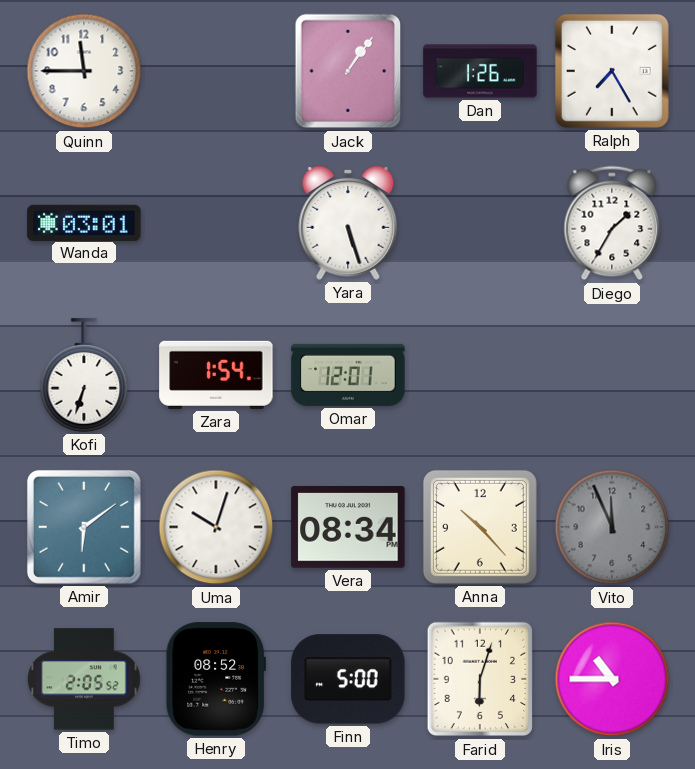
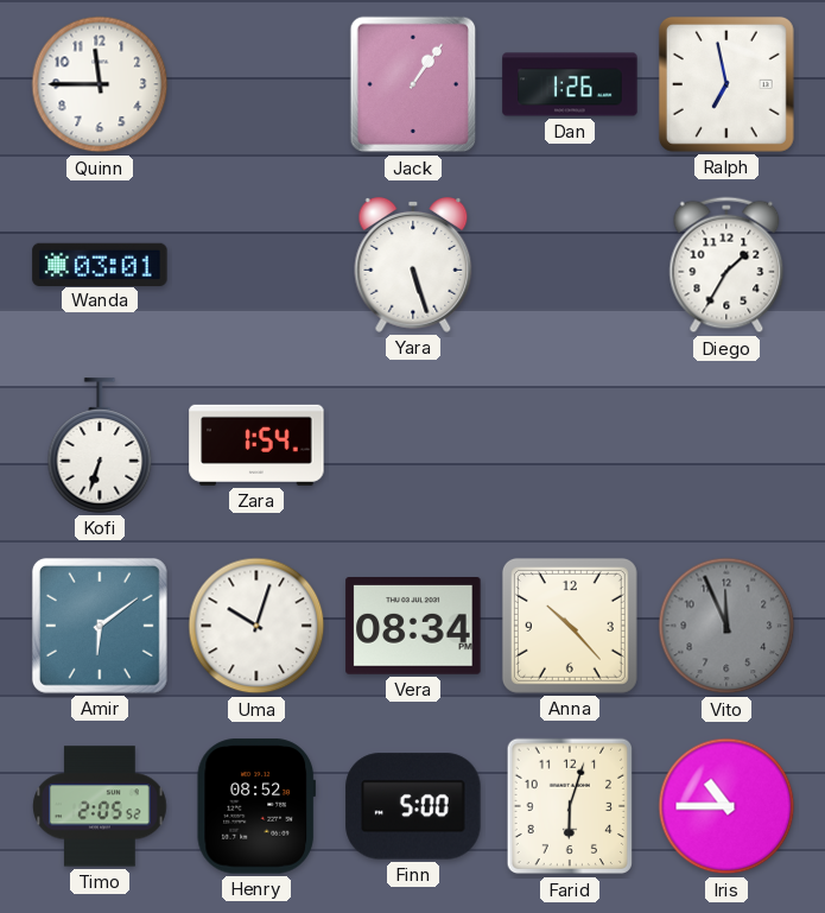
Ralph: 7:25 -> 6:58 (726, 84)
Omar: 12:01 -> none (348, 375)
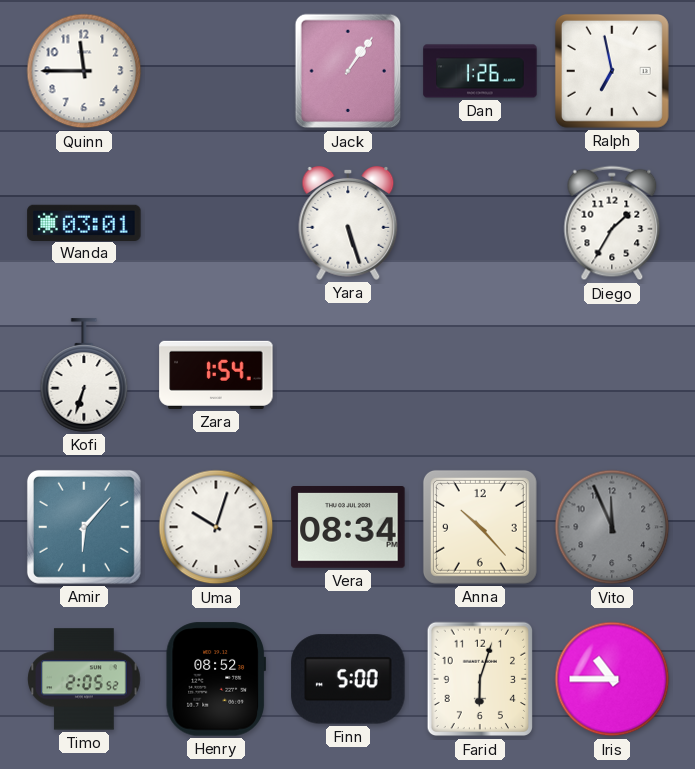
Amir: 6:09 -> 6:07 (84, 527)
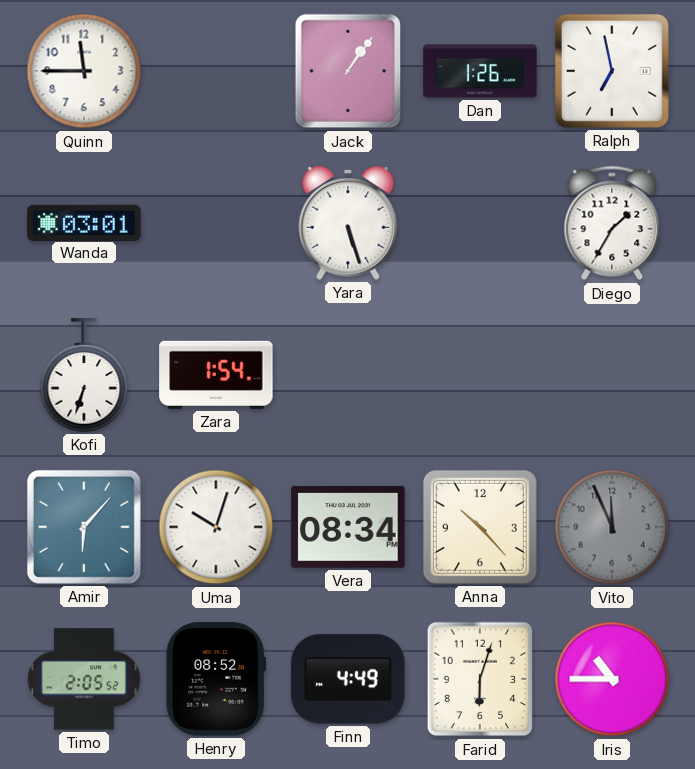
Finn: 5:00 -> 4:49 (348, 679)
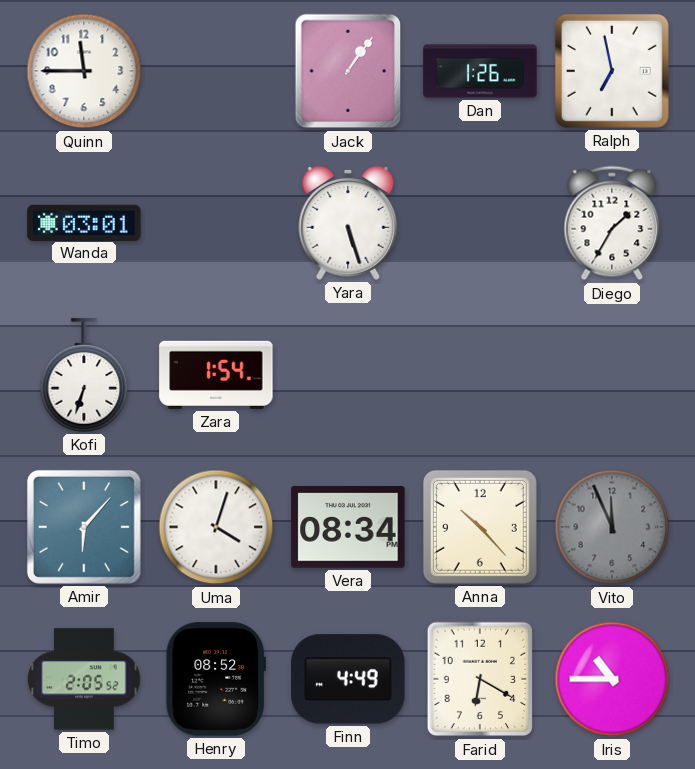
Uma: 10:03 -> 4:03 (216, 527)
Farid: 6:03 -> 6:20 (479, 679)
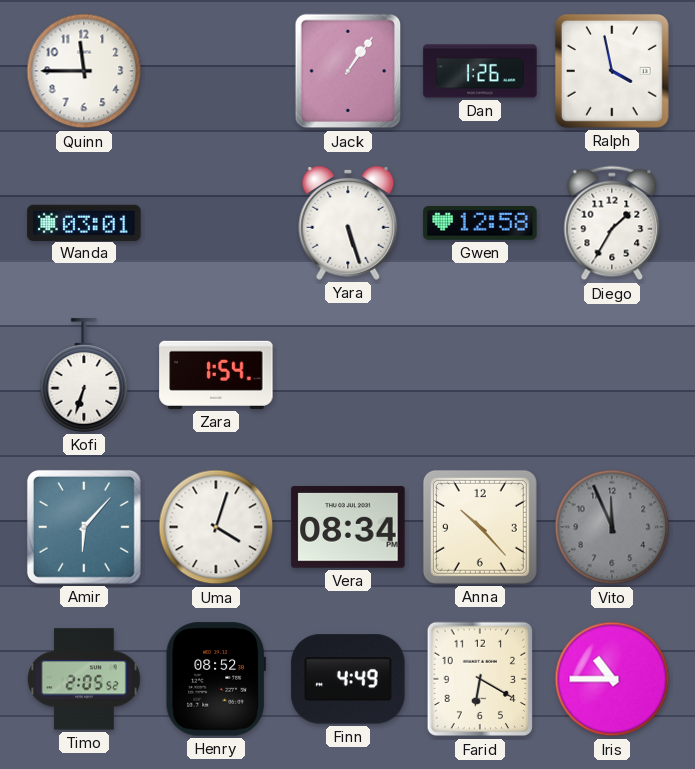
Ralph: 6:58 -> 3:58 (612, 71)
Gwen: none -> 12:58 (480, 223)
